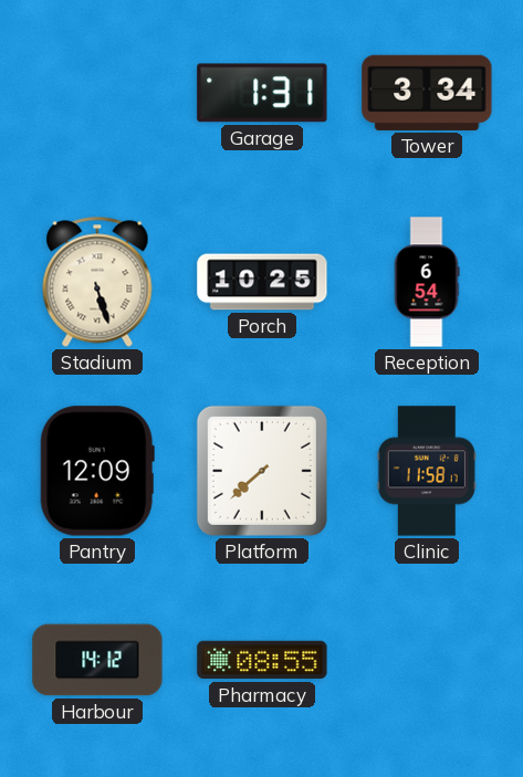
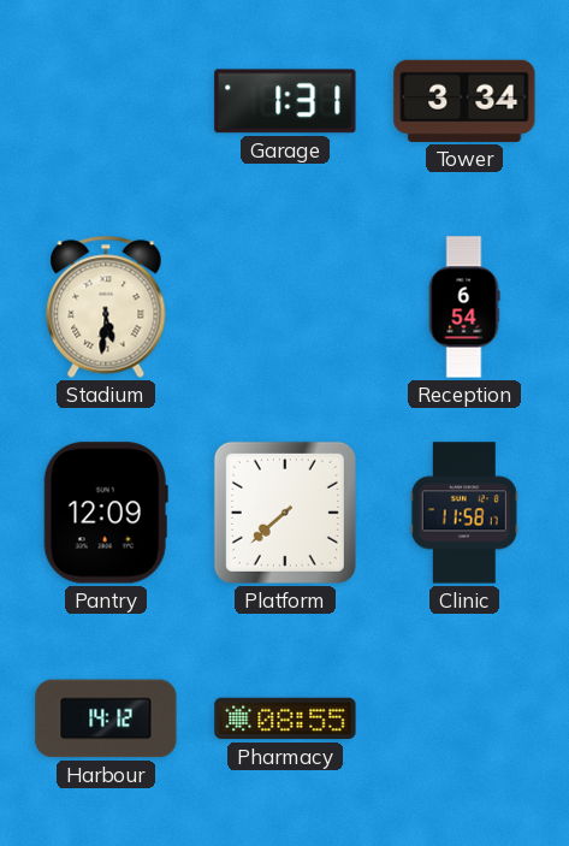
Stadium: 5:27 -> 5:31 (106, 307)
Porch: 10:25 -> none (262, 282)
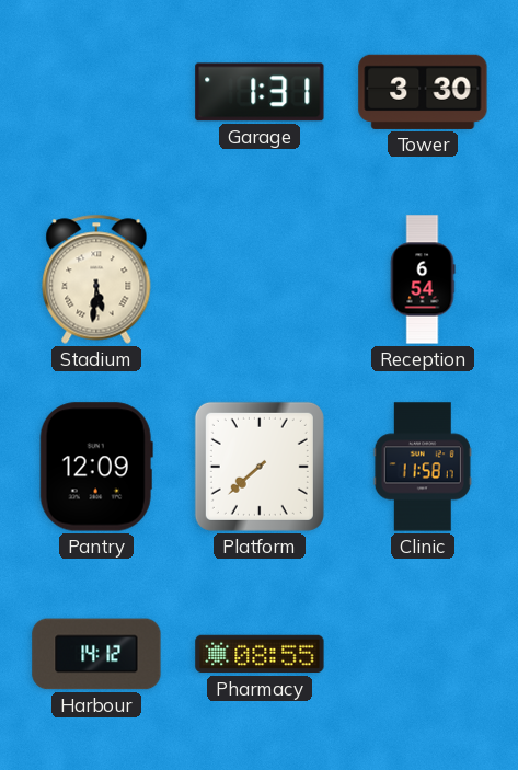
Tower: 3:34 -> 3:30 (423, 92)
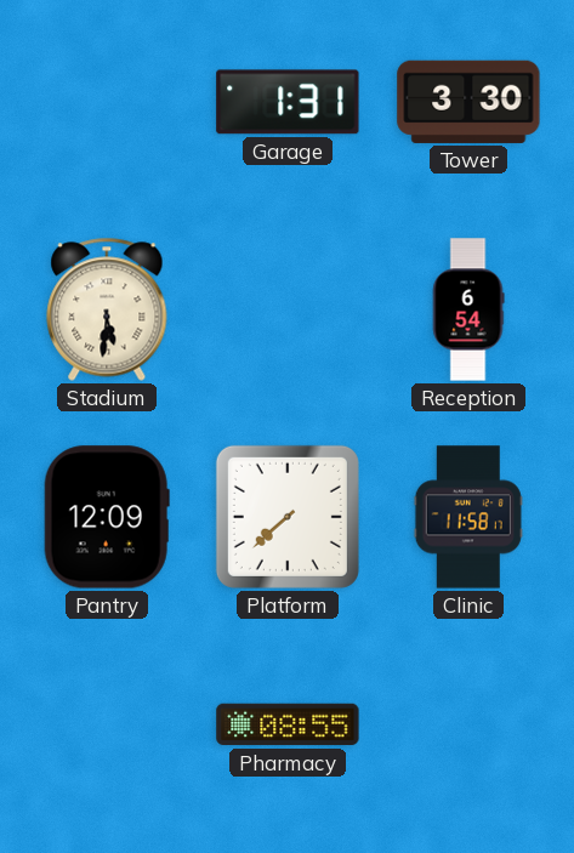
Harbour: 14:12 -> none (96, 654)
